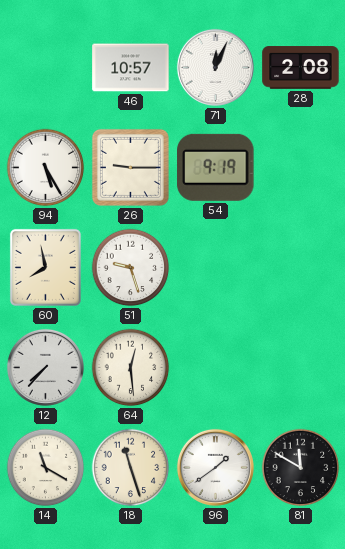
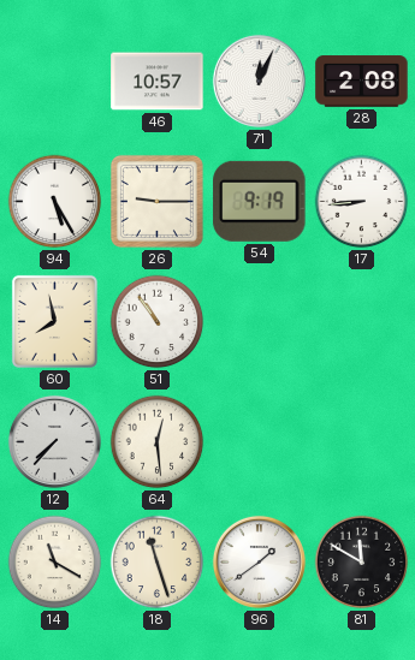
17: none -> 8:44 (362, 202)
51: 9:27 -> 10:54 (158, 322)
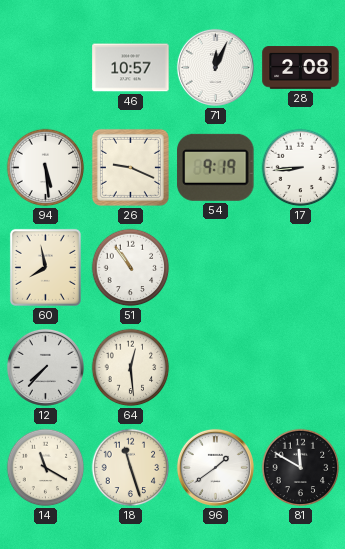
94: 5:25 -> 5:29 (46, 168)
26: 9:15 -> 9:19 (130, 167)
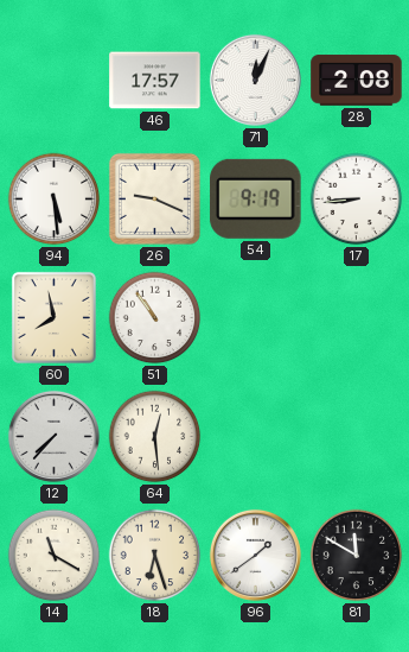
46: 10:57 -> 17:57 (155, 81)
18: 11:27 -> 6:27 (155, 556)
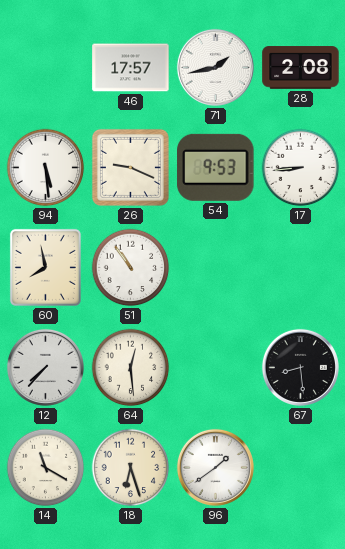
71: 12:04 -> 1:43 (215, 67)
54: 9:19 -> 9:53 (216, 167)
67: none -> 8:29 (300, 367)
81: 11:50 -> none (357, 556)
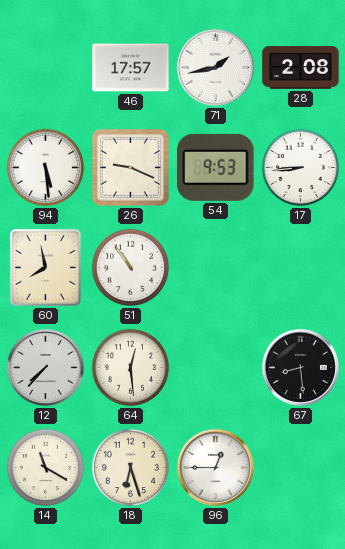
96: 1:39 -> 12:45 (215, 467)
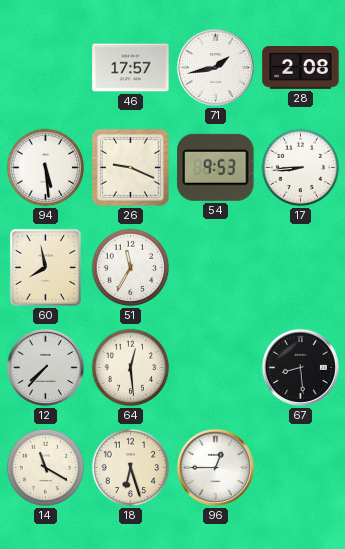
51: 10:54 -> 11:35 (131, 268)
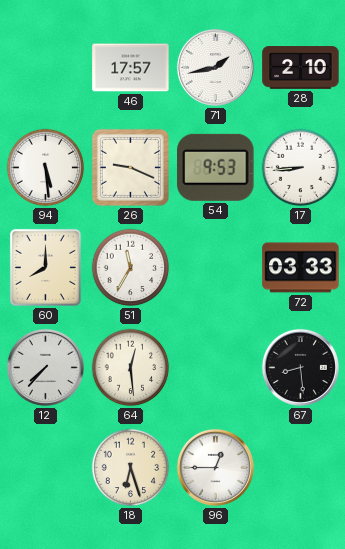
28: 2:08 -> 2:10 (301, 68)
60: 7:58 -> 8:00 (45, 267)
72: none -> 03:33 (301, 268)
14: 11:20 -> none (46, 468)
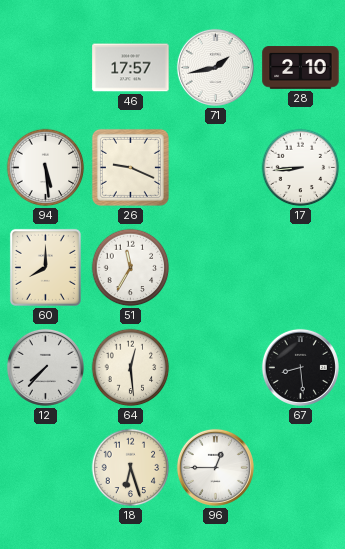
54: 9:53 -> none (216, 167)
72: 03:33 -> none (301, 268)
